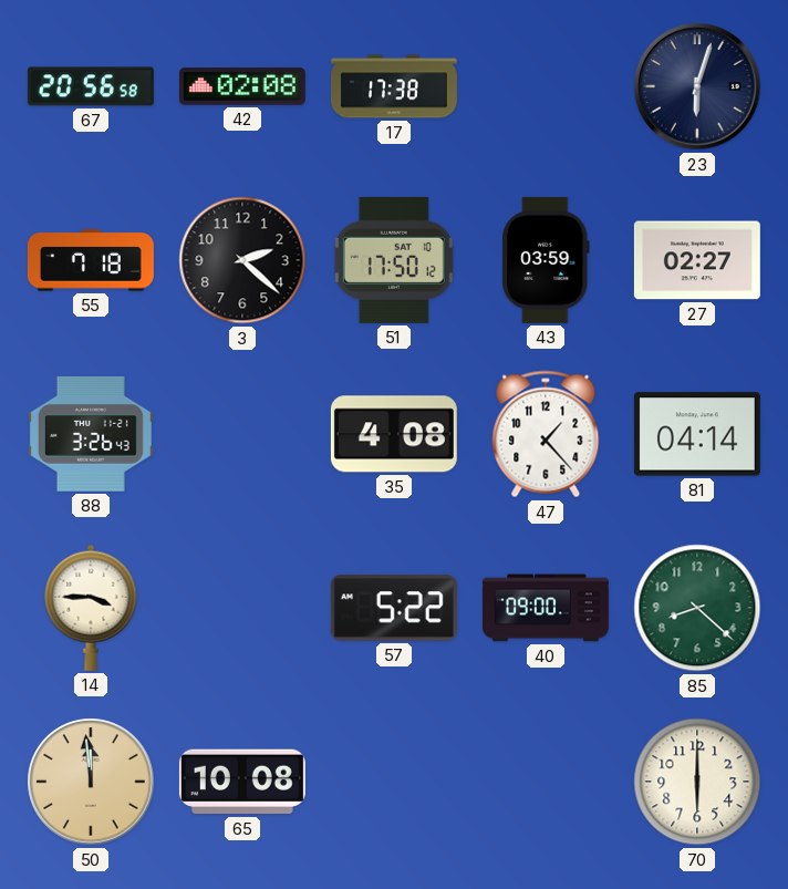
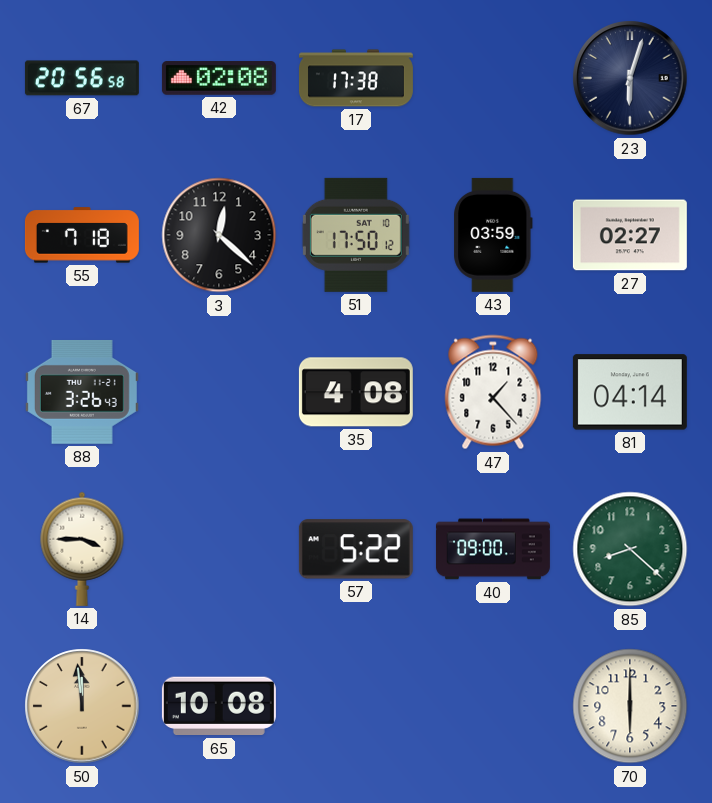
3: 2:22 -> 12:22 (219, 235)
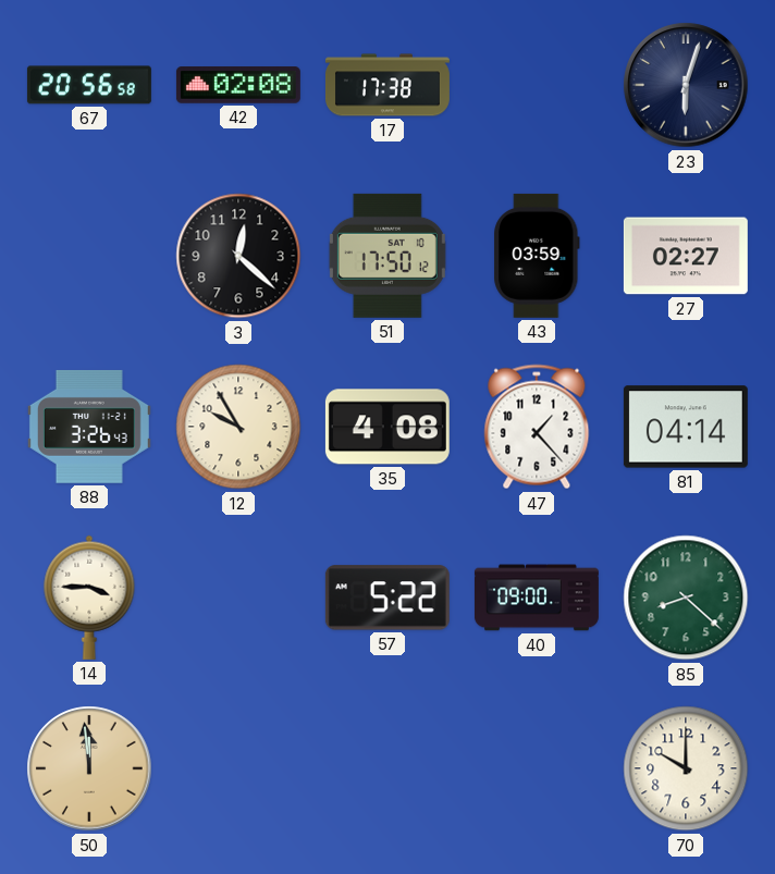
55: 7:18 -> none (82, 235)
12: none -> 9:55 (238, 427)
65: 10:08 -> none (219, 706)
70: 6:00 -> 10:00 (686, 768)
